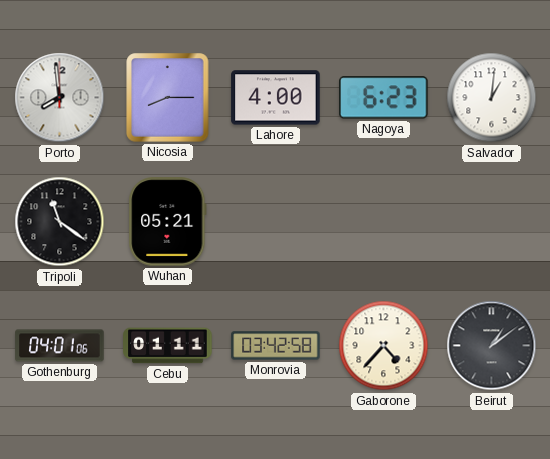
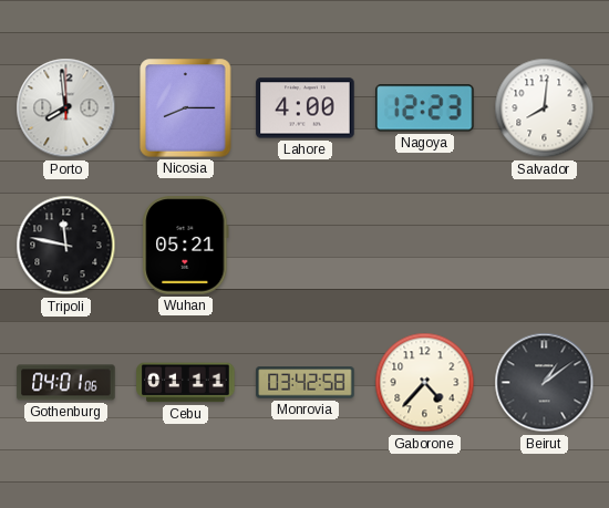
Nagoya: 6:23 -> 12:23 (425, 108)
Salvador: 1:01 -> 8:01 (545, 108)
Tripoli: 11:21 -> 11:47 (66, 246)
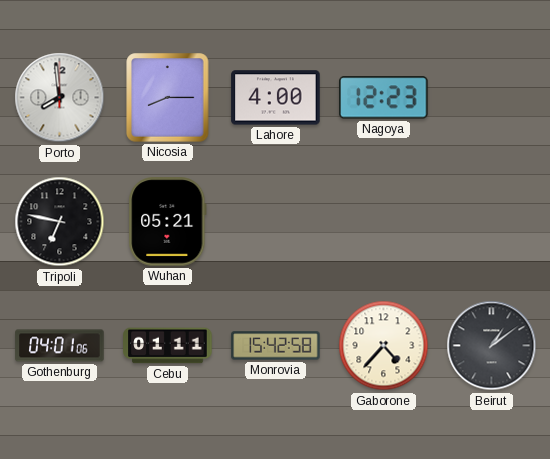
Salvador: 8:01 -> none (545, 108)
Tripoli: 11:47 -> 6:47 (60, 222)
Monrovia: 03:42 -> 15:42 (276, 346)
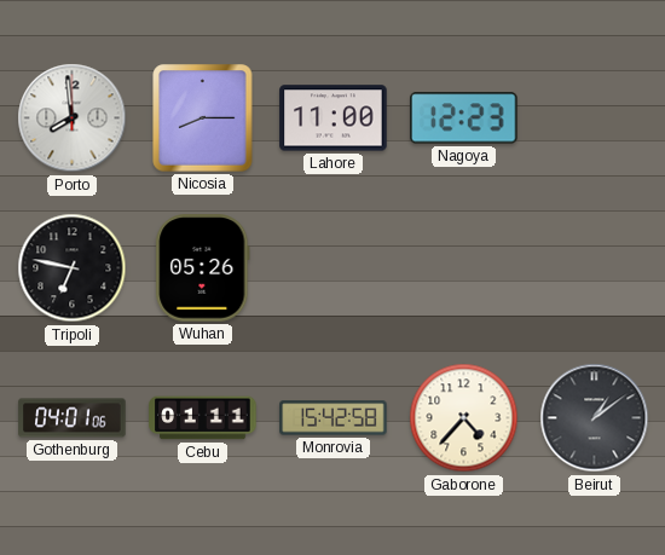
Lahore: 4:00 -> 11:00 (334, 118)
Wuhan: 05:21 -> 05:26 (203, 268)
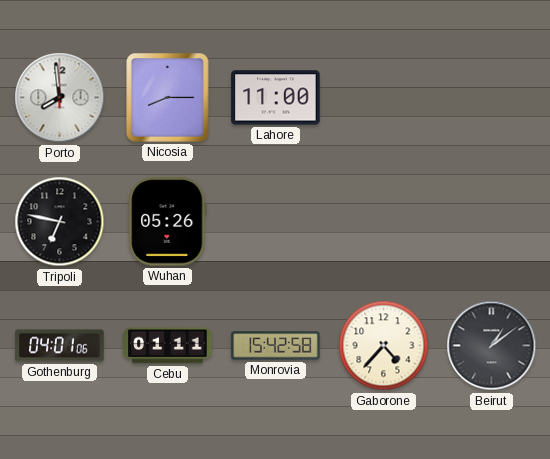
Nagoya: 12:23 -> none (464, 118)
